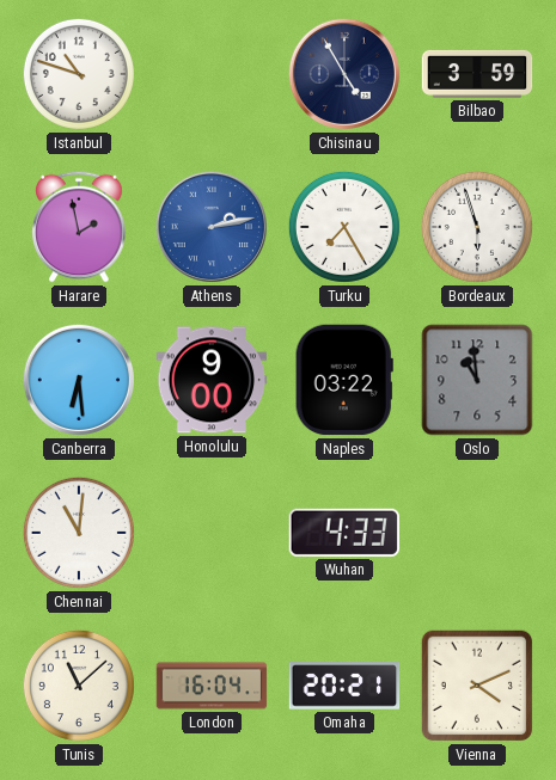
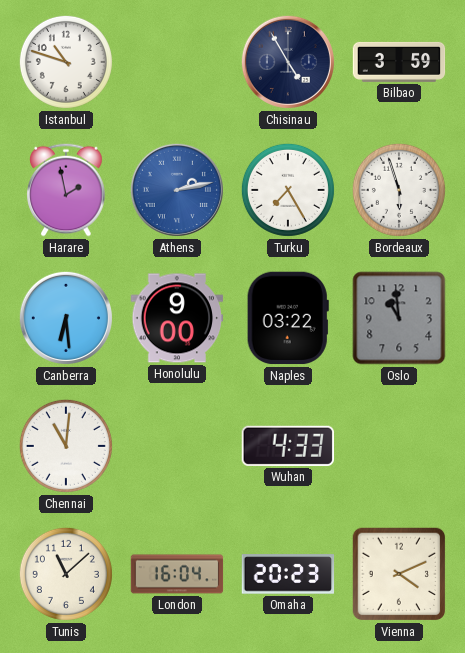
Omaha: 20:21 -> 20:23 (288, 574)
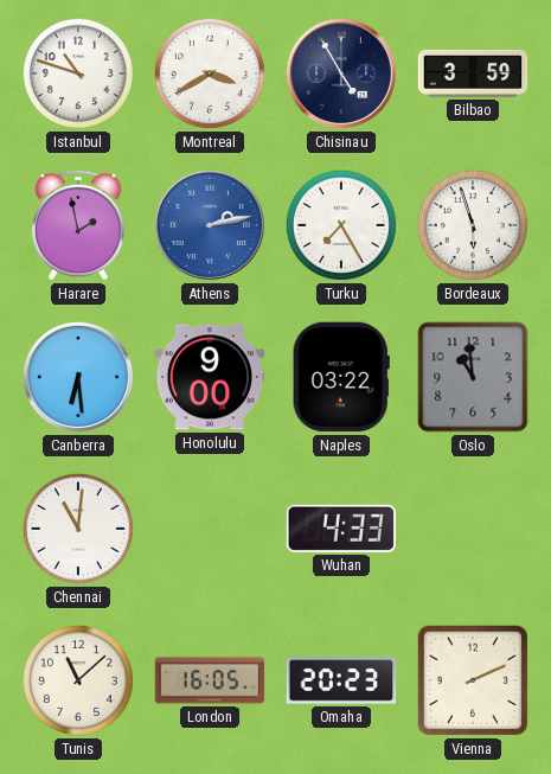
Montreal: none -> 3:40 (210, 73)
London: 16:04 -> 16:05 (210, 680)
Vienna: 4:11 -> 2:11 (473, 680)
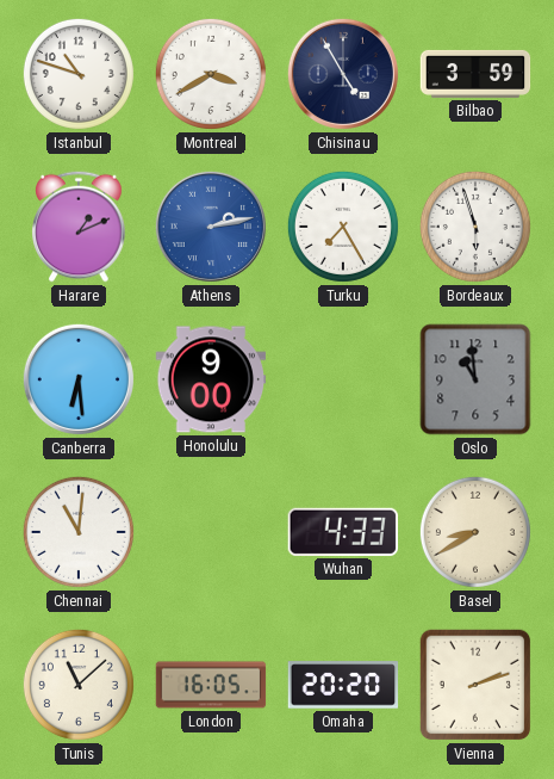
Harare: 1:58 -> 1:11 (79, 227)
Naples: 03:22 -> none (341, 377)
Basel: none -> 8:40 (475, 532)
Omaha: 20:23 -> 20:20 (343, 685)
Vienna: 2:11 -> 2:12 (475, 685)
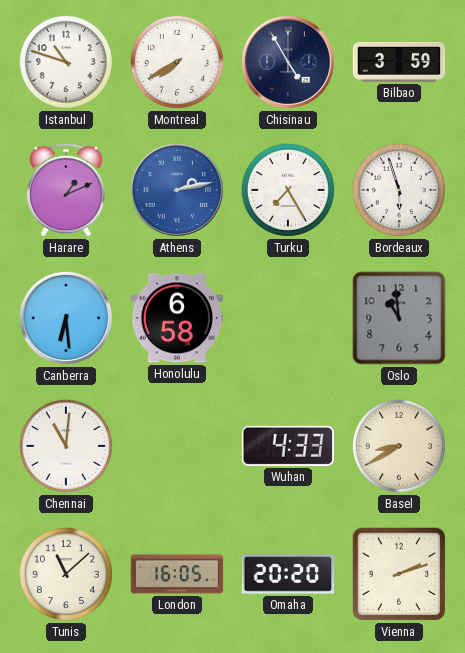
Montreal: 3:40 -> 7:40 (177, 62)
Honolulu: 9:00 -> 6:58 (177, 318)
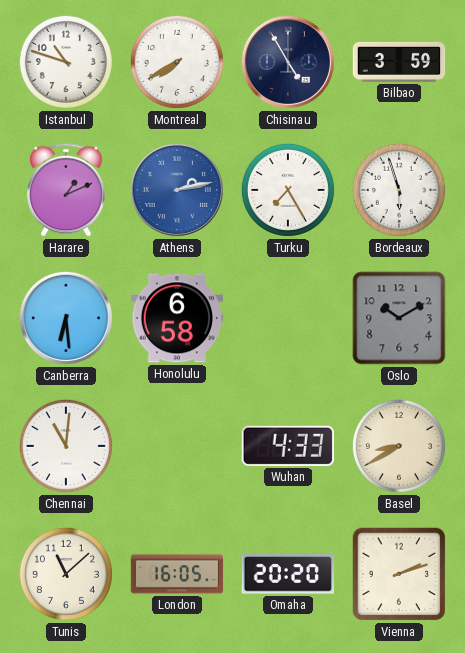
Oslo: 10:59 -> 10:10 (399, 318)
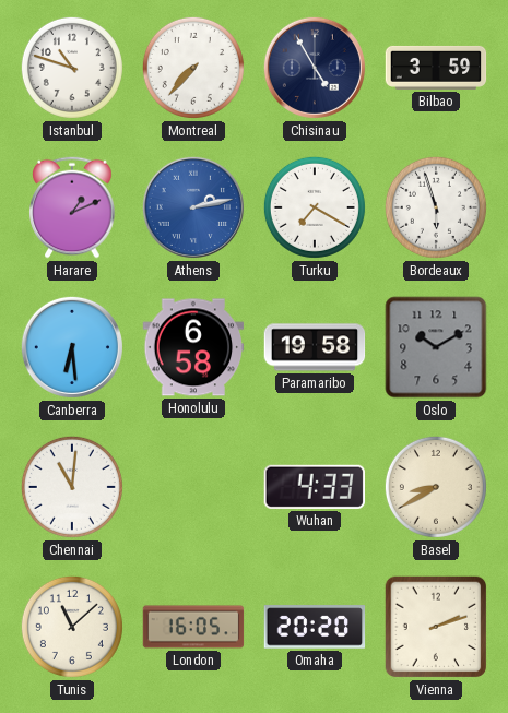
Montreal: 7:40 -> 7:37 (193, 68)
Turku: 7:25 -> 7:20 (315, 207)
Paramaribo: none -> 19:58 (315, 347)
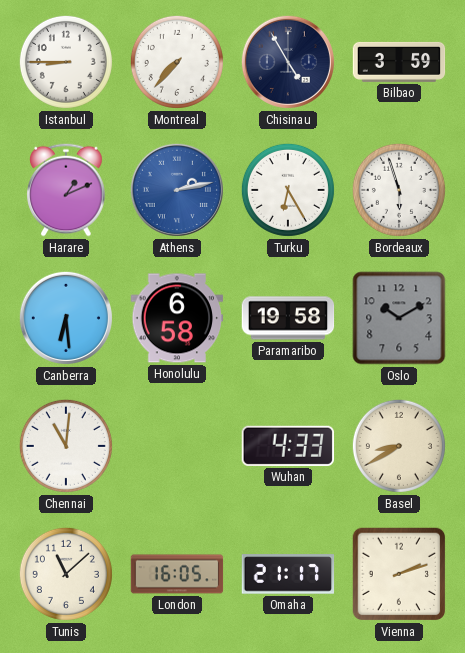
Istanbul: 10:48 -> 8:45 (66, 62)
Turku: 7:20 -> 6:25 (288, 190)
Omaha: 20:20 -> 21:17 (288, 574)
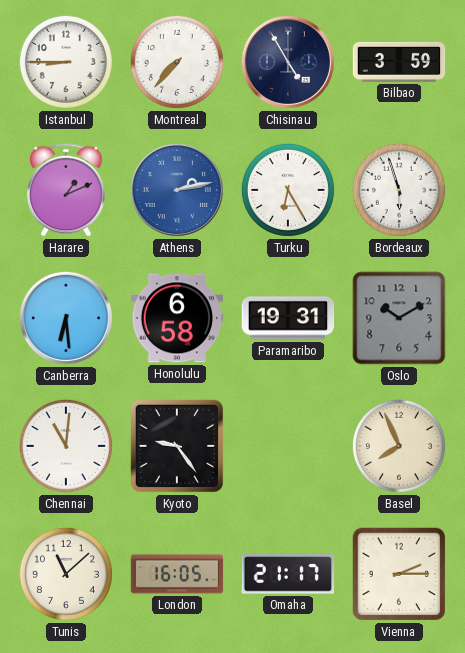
Paramaribo: 19:58 -> 19:31 (288, 318)
Kyoto: none -> 9:24 (177, 446)
Wuhan: 4:33 -> none (287, 446)
Basel: 8:40 -> 7:56 (399, 446)
Vienna: 2:12 -> 2:15 (399, 574)
